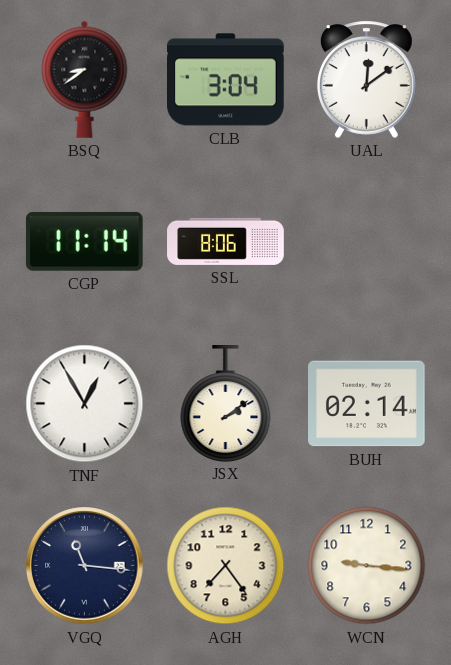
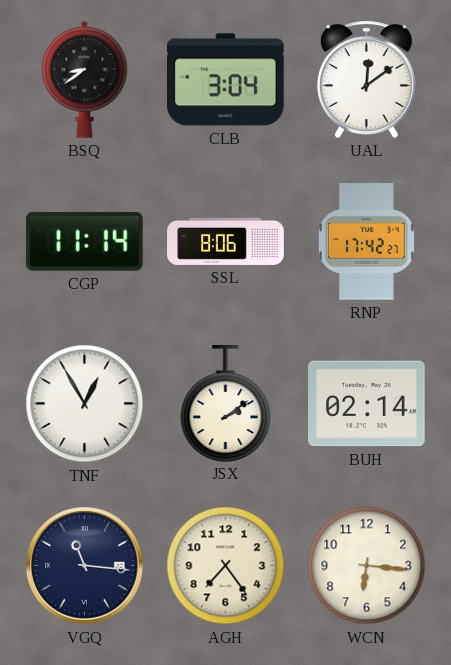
RNP: none -> 17:42 (366, 242)
WCN: 9:16 -> 6:16 (367, 566)
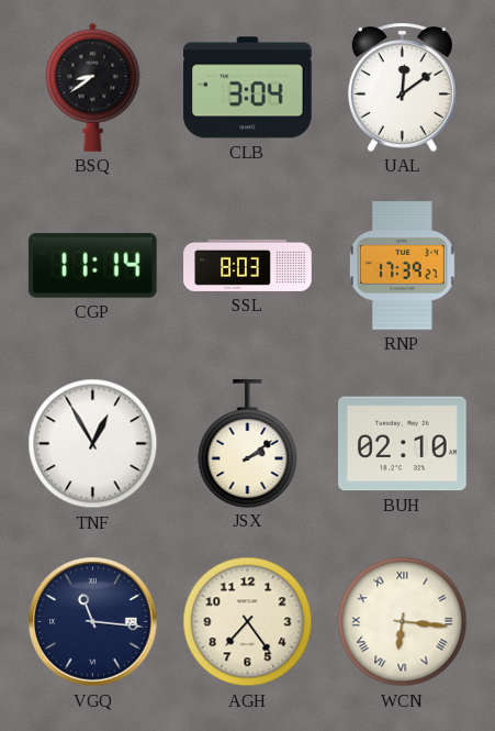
SSL: 8:06 -> 8:03 (248, 265)
RNP: 17:42 -> 17:39 (402, 266)
BUH: 02:14 -> 02:10 (403, 444)
WCN numerals: Arabic -> Roman (403, 622)
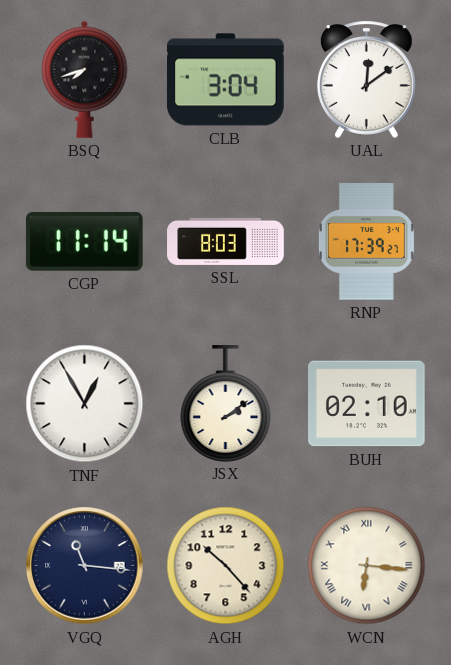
BSQ: 8:39 -> 7:42 (85, 79)
AGH: 7:24 -> 10:23 (226, 566)
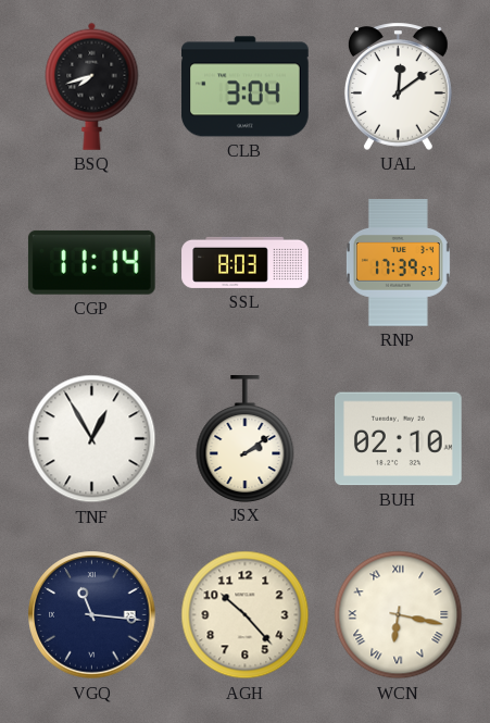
WCN: 6:16 -> 6:17 (399, 615)
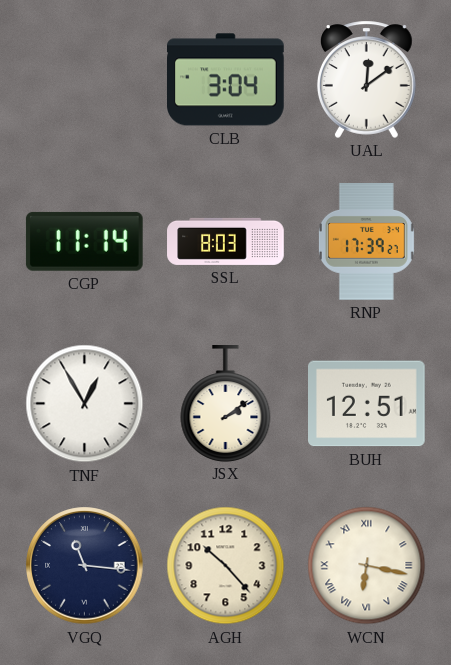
BSQ: 7:42 -> none (92, 86)
BUH: 02:10 -> 12:51 (367, 404)
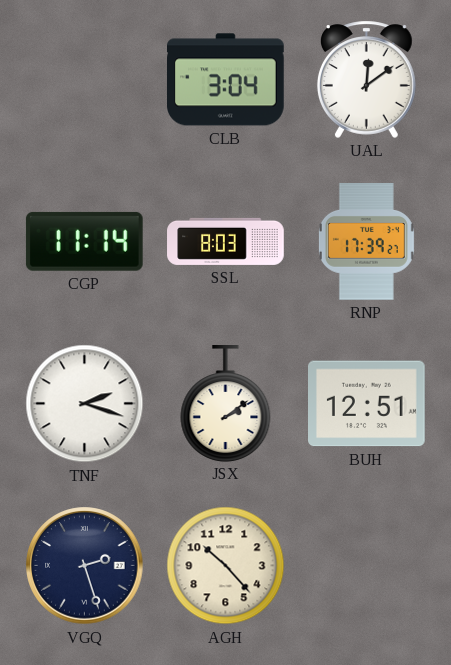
TNF: 12:55 -> 2:18 (85, 404)
VGQ: 11:16 -> 2:27 (85, 566)
WCN: 6:17 -> none (367, 566)
